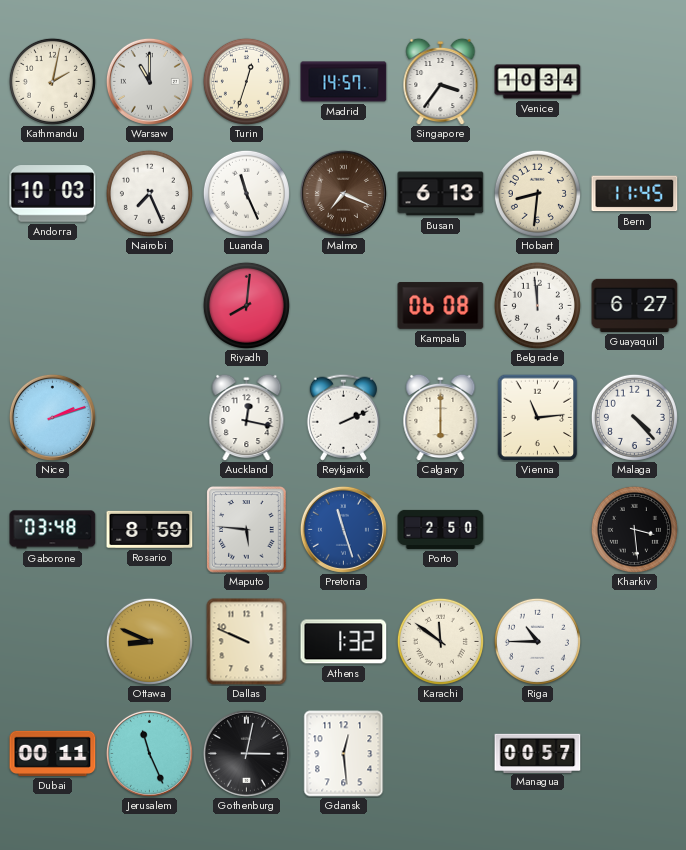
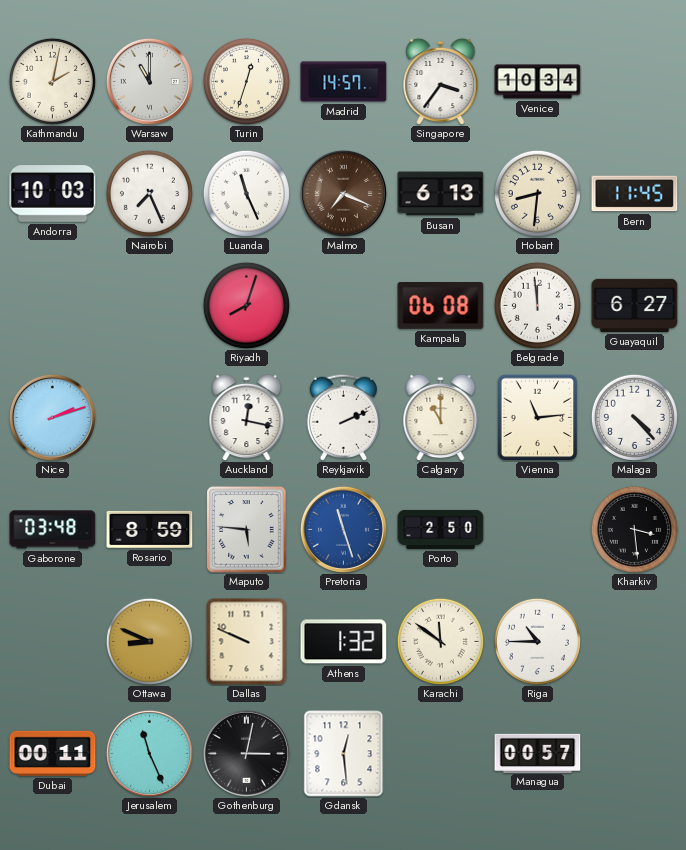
Riyadh: 8:01 -> 8:03 (246, 305)
Calgary: 6:00 -> 11:00 (441, 417)
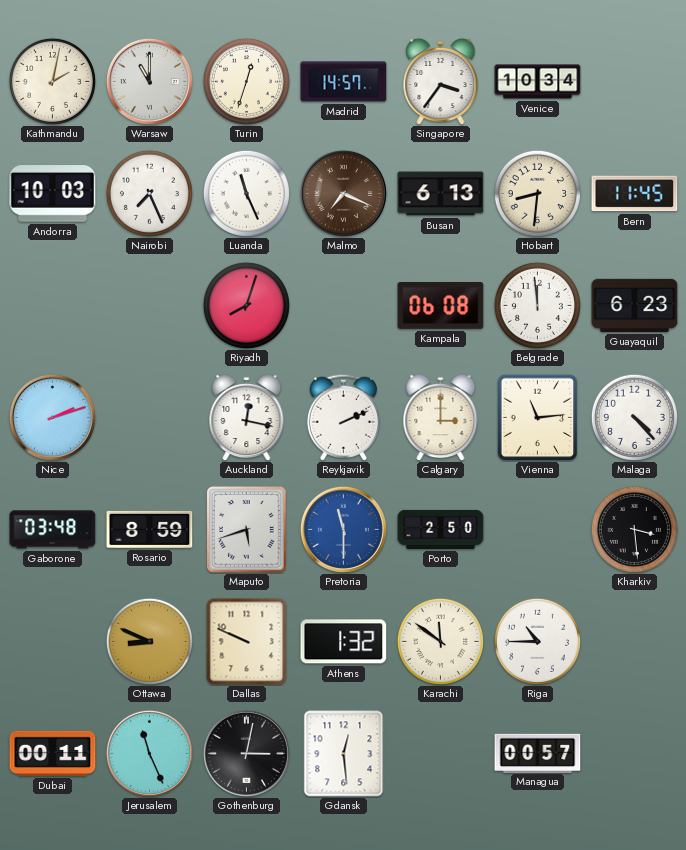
Guayaquil: 6:27 -> 6:23 (635, 305)
Calgary: 11:00 -> 3:00 (441, 417)
Maputo: 5:46 -> 5:42 (247, 530)
Pretoria: 11:27 -> 11:30 (343, 529)
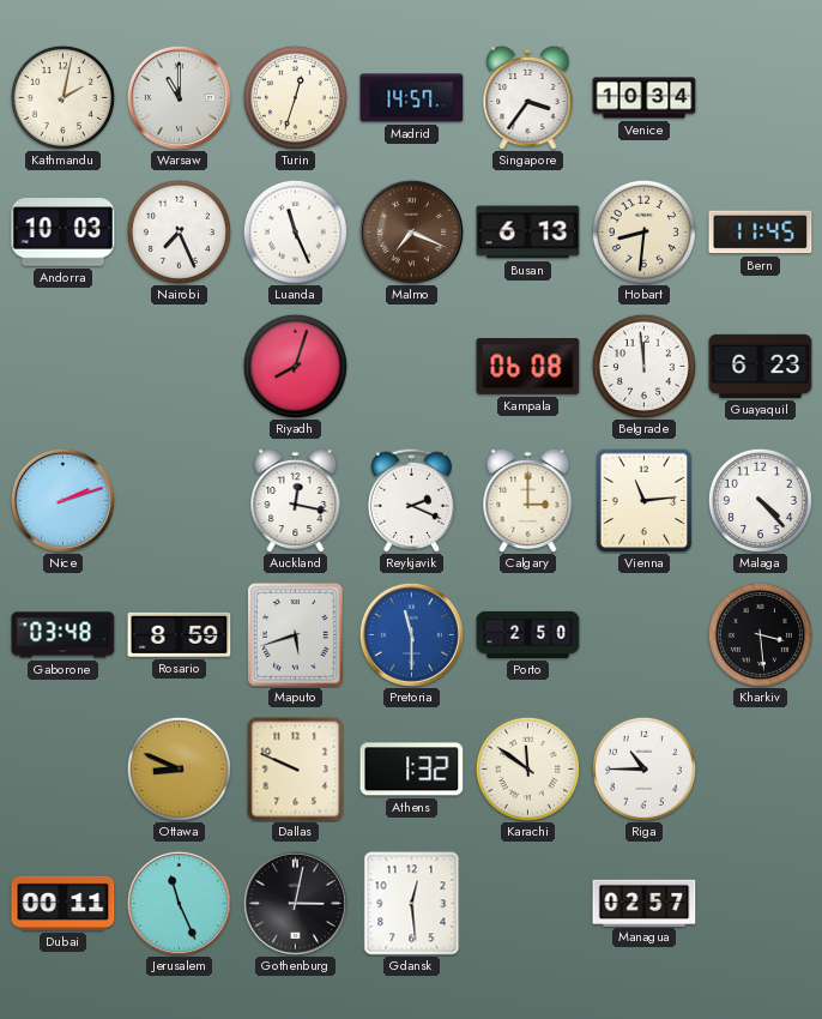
Reykjavik: 2:11 -> 2:19 (411, 500)
Managua: 00:57 -> 02:57 (645, 903)
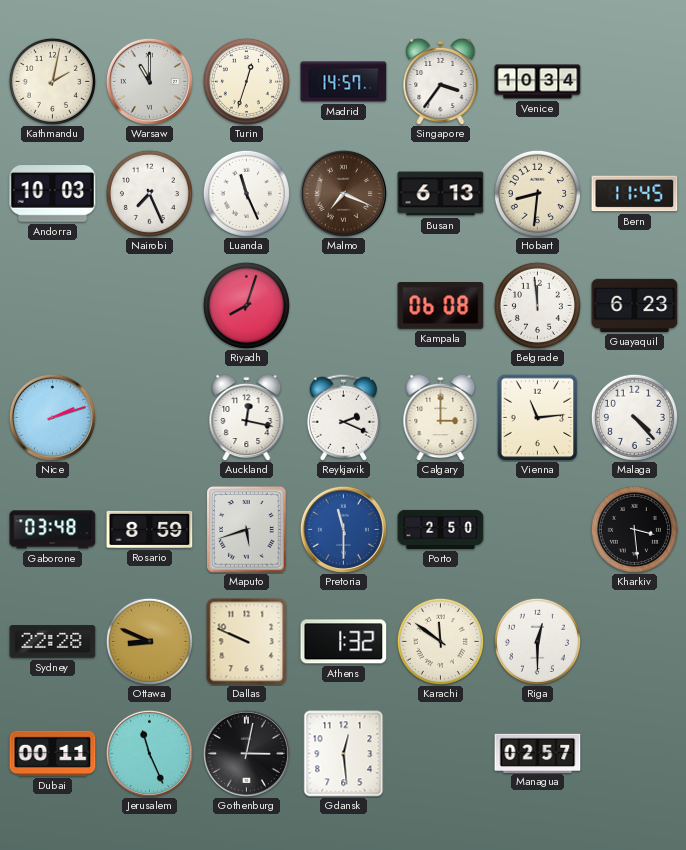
Sydney: none -> 22:28 (53, 642)
Riga: 10:45 -> 12:30 (537, 641)
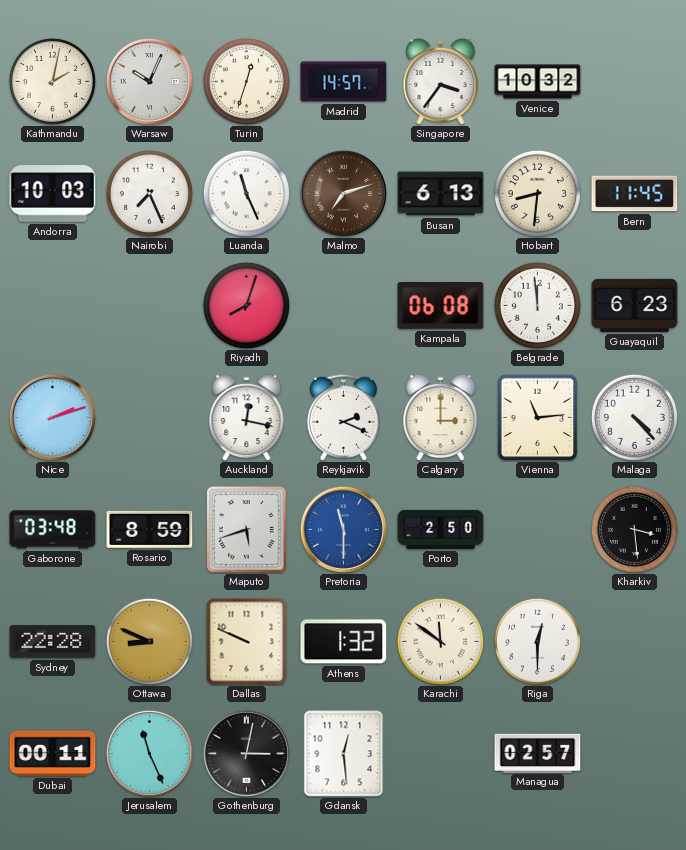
Warsaw: 11:00 -> 10:04 (149, 81)
Venice: 10:34 -> 10:32 (538, 82)
Malmo: 7:19 -> 7:12 (343, 193)
